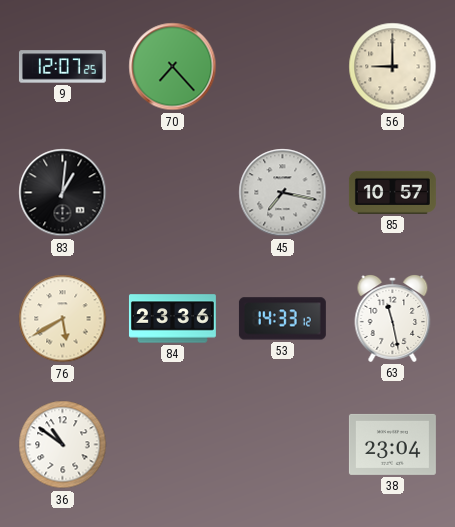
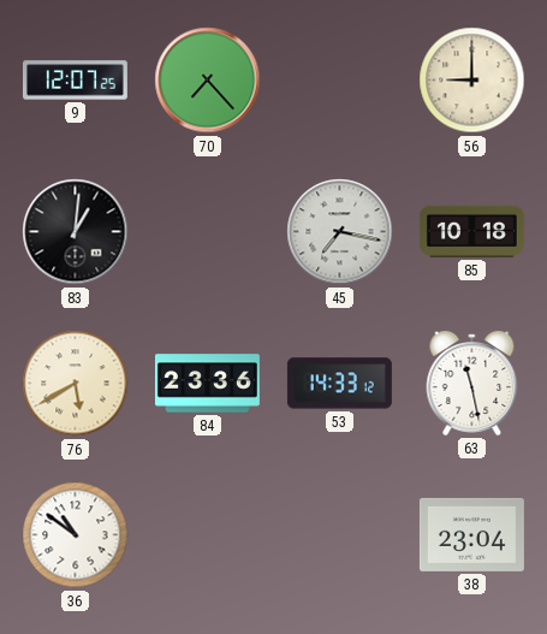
85: 10:57 -> 10:18 (471, 231)
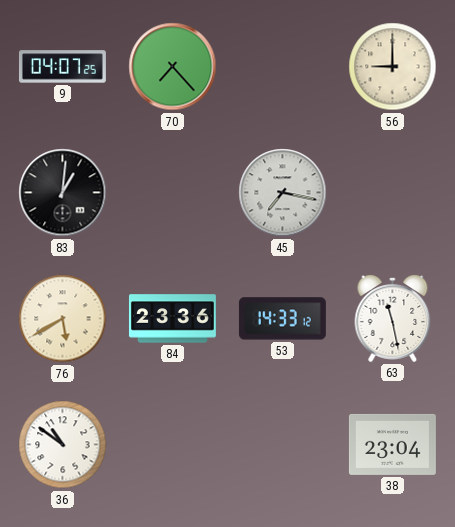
9: 12:07 -> 04:07 (62, 67)
85: 10:18 -> none (471, 231)
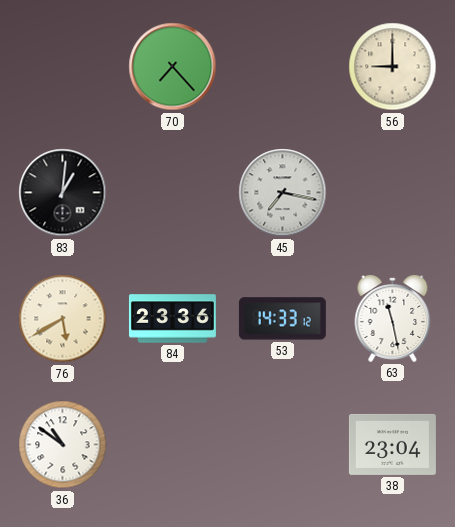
9: 04:07 -> none (62, 67)
